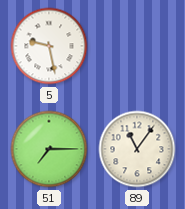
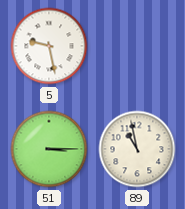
51: 7:15 -> 3:15 (49, 149)
89: 11:06 -> 10:58 (137, 149)
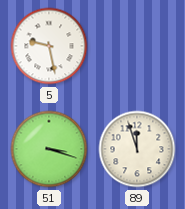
51: 3:15 -> 3:18 (49, 149)
89: 10:58 -> 11:57 (137, 149)
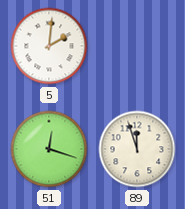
5: 9:28 -> 2:01 (49, 46)
51: 3:18 -> 12:18 (49, 149)
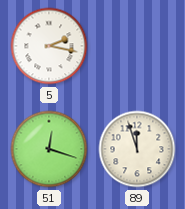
5: 2:01 -> 2:17 (49, 46)
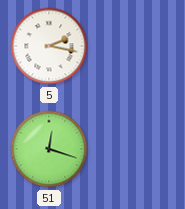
89: 11:57 -> none (137, 149)
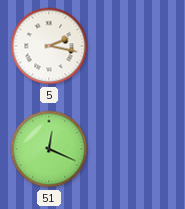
51: 12:18 -> 12:19 (49, 149)
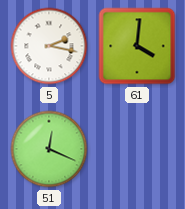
61: none -> 4:01 (137, 46)
